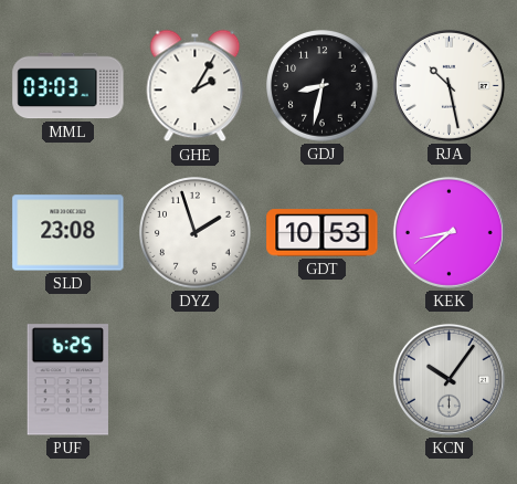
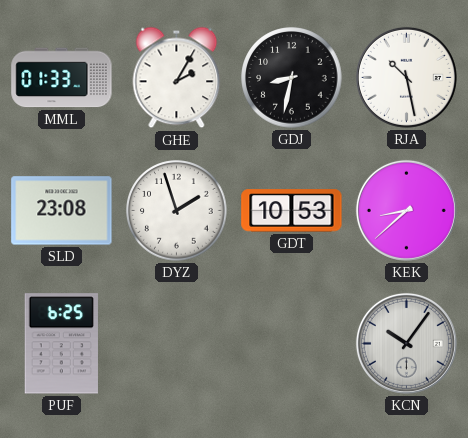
MML: 03:03 -> 01:33 (62, 78)
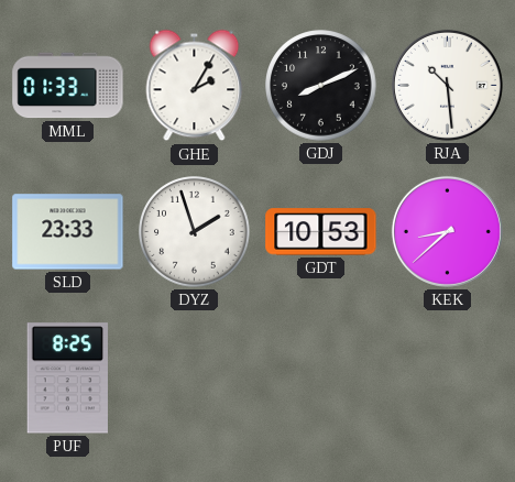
GDJ: 8:32 -> 8:11 (321, 86)
RJA: 10:28 -> 10:29 (447, 85)
SLD: 23:08 -> 23:33 (68, 232)
PUF: 6:25 -> 8:25 (67, 379)
KCN: 10:06 -> none (406, 343)
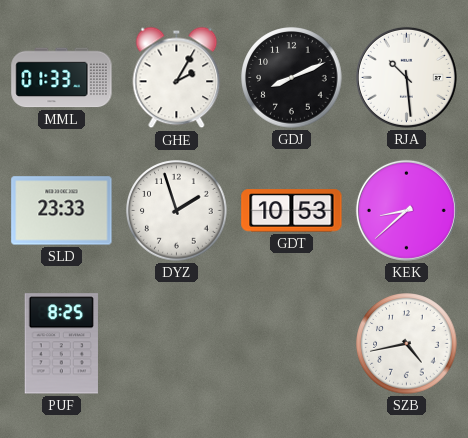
SZB: none -> 4:43 (407, 344)
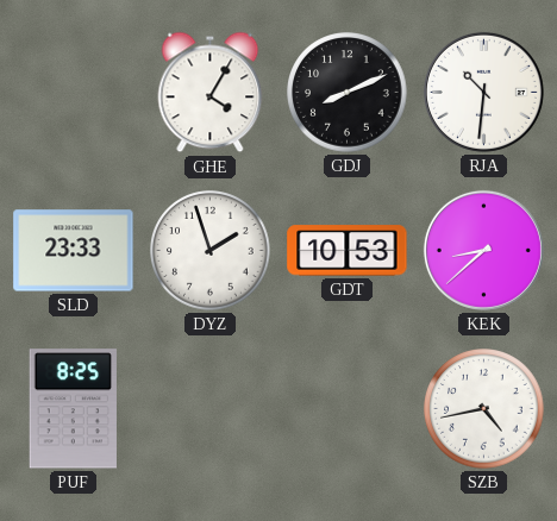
MML: 01:33 -> none (62, 78)
GHE: 2:05 -> 4:05 (211, 93)
RJA: 10:29 -> 10:31 (483, 92)
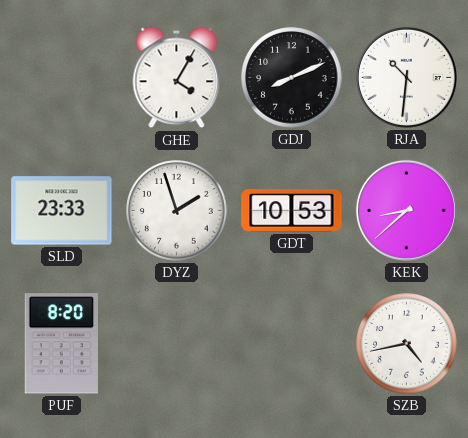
PUF: 8:25 -> 8:20 (61, 344)
